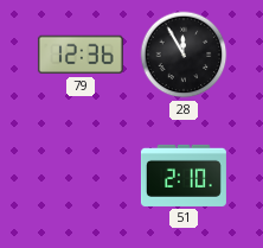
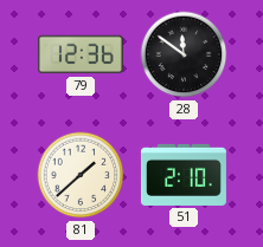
28: 11:55 -> 11:51 (184, 54)
81: none -> 1:38 (81, 175)
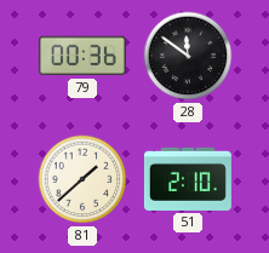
79: 12:36 -> 00:36 (82, 56)
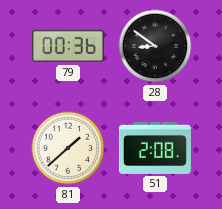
28: 11:51 -> 8:51 (155, 46)
51: 2:10 -> 2:08 (155, 148)
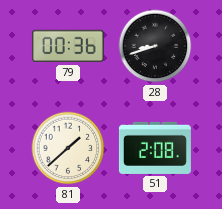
28: 8:51 -> 8:42 (155, 46)
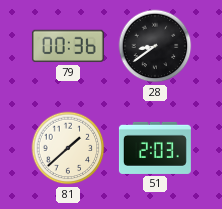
28: 8:42 -> 8:39 (155, 46)
51: 2:08 -> 2:03 (155, 148)
